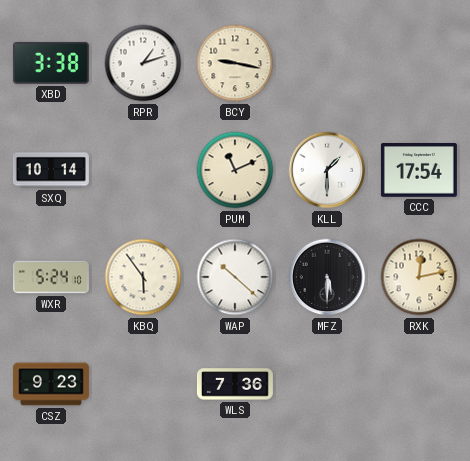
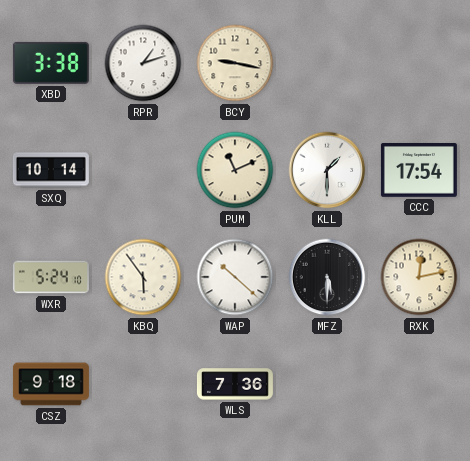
CSZ: 9:23 -> 9:18 (51, 384)
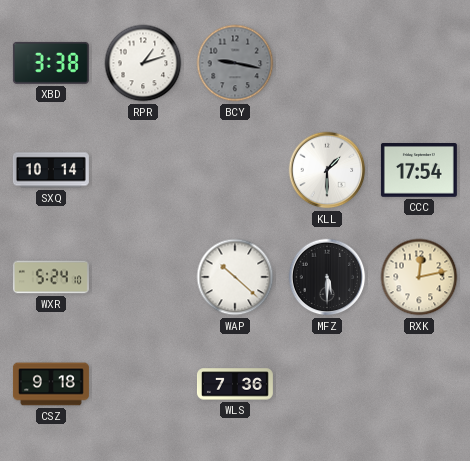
BCY dial: cream -> grey (235, 63)
PUM: 11:11 -> none (235, 170)
KBQ: 5:54 -> none (143, 277)
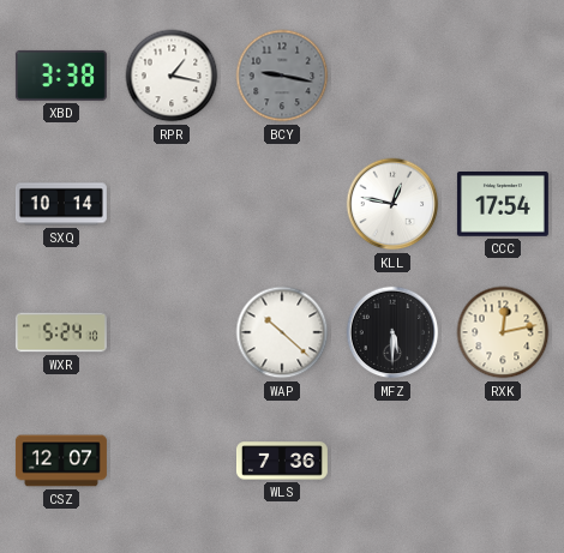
RPR: 1:12 -> 1:17 (172, 76)
KLL: 1:30 -> 12:47 (392, 204)
CSZ: 9:18 -> 12:07 (61, 461)
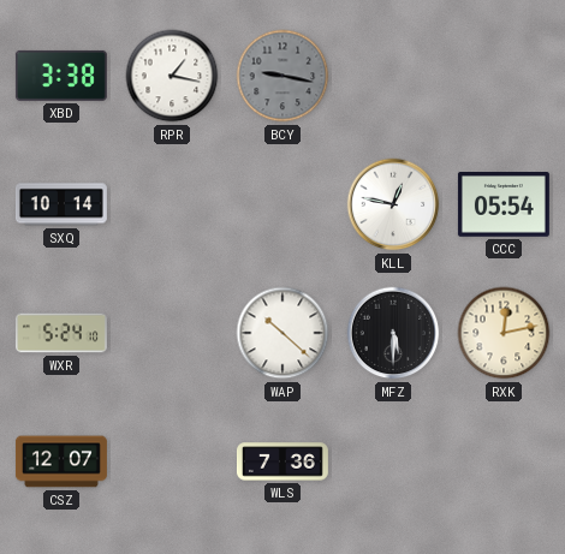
CCC: 17:54 -> 05:54 (504, 205)
